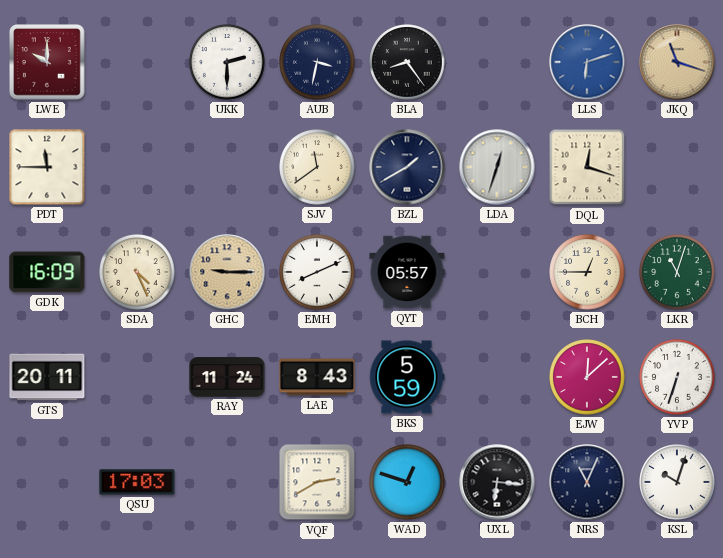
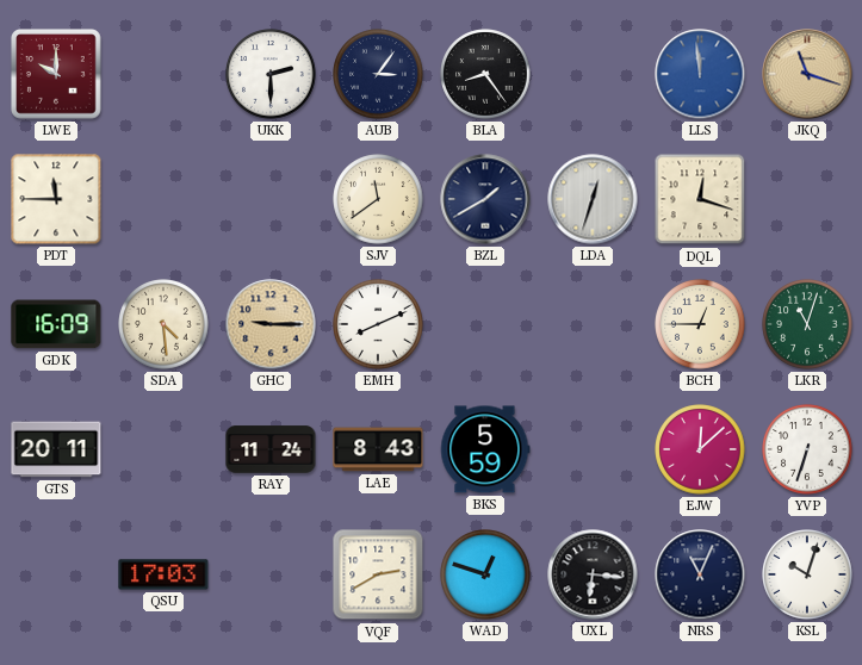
AUB: 3:32 -> 3:06 (378, 74)
LLS: 6:12 -> 11:59 (700, 74)
SDA: 4:26 -> 4:29 (163, 324)
QYT: 05:57 -> none (407, 272)
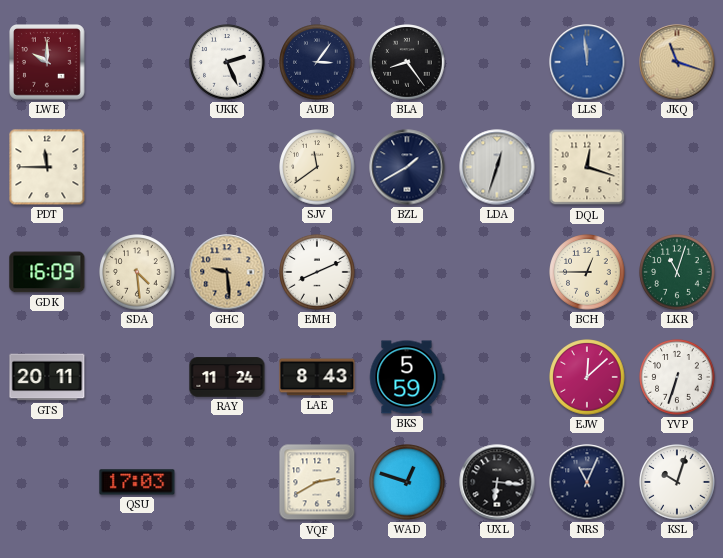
UKK: 2:30 -> 2:26 (227, 62)
GHC: 9:15 -> 9:29 (227, 272)
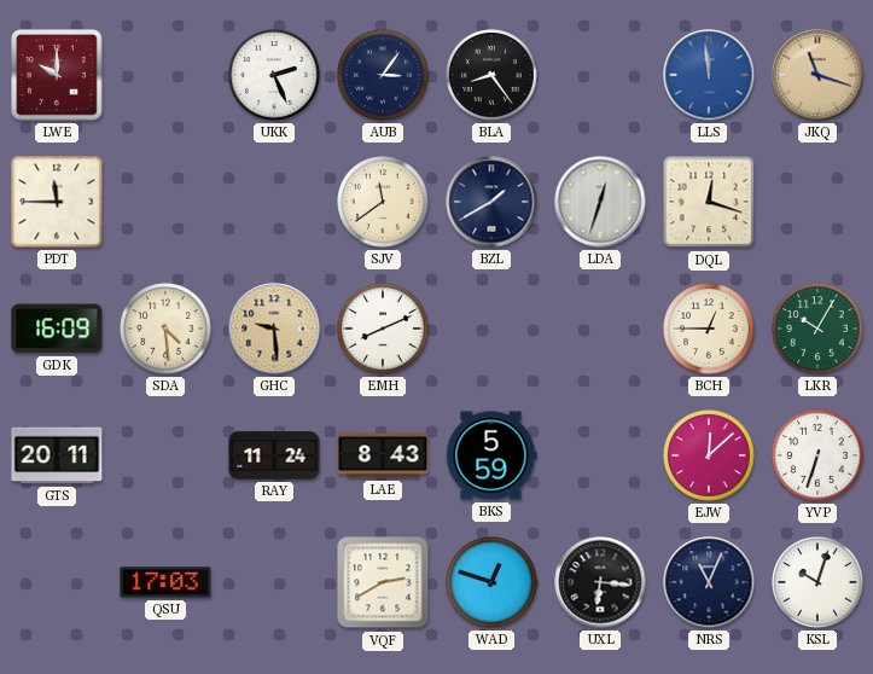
LKR: 11:03 -> 10:05 (817, 329)
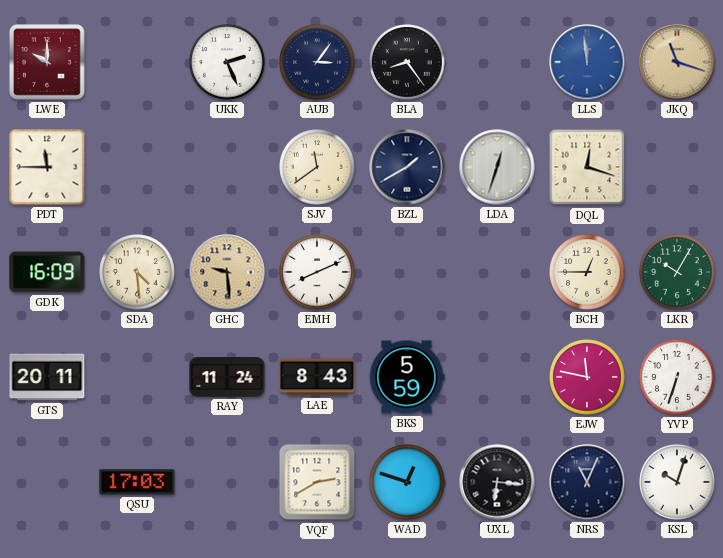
EJW: 12:08 -> 11:47 (587, 377)
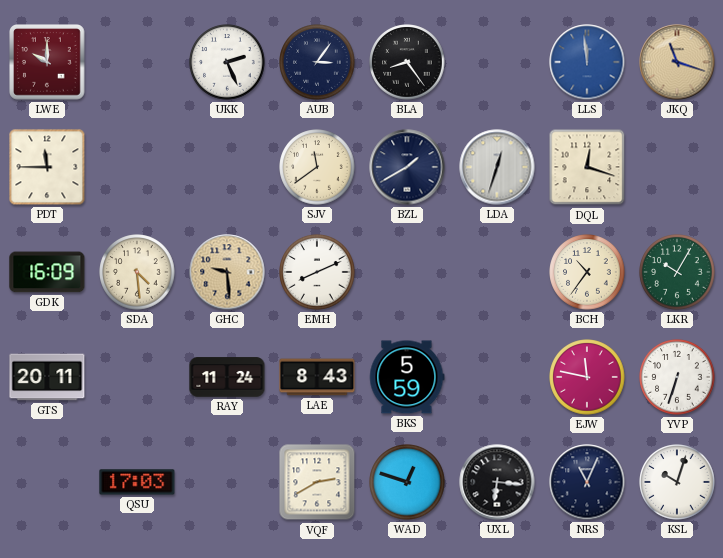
BCH: 12:45 -> 10:36 (587, 272)
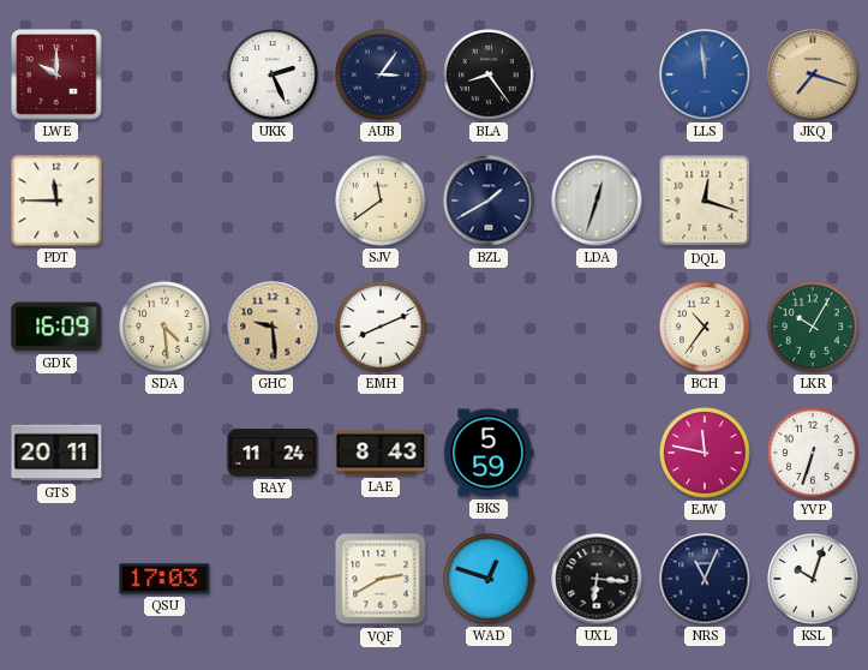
JKQ: 11:18 -> 7:18 (813, 74)
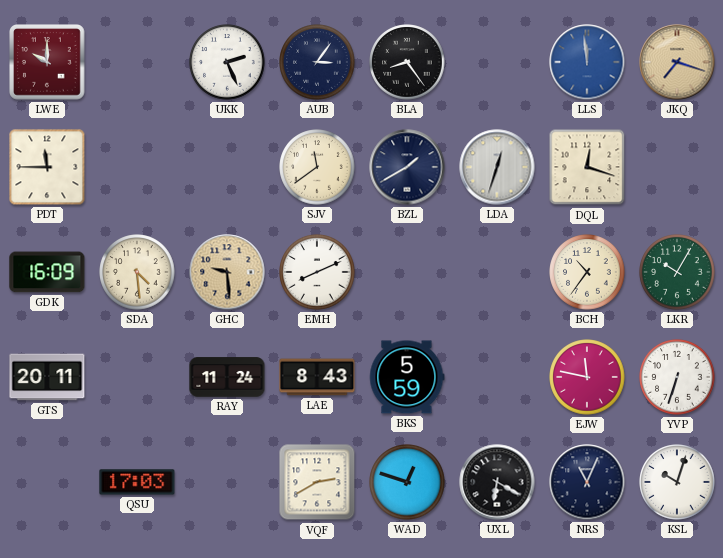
UXL: 6:16 -> 6:20 (497, 482)
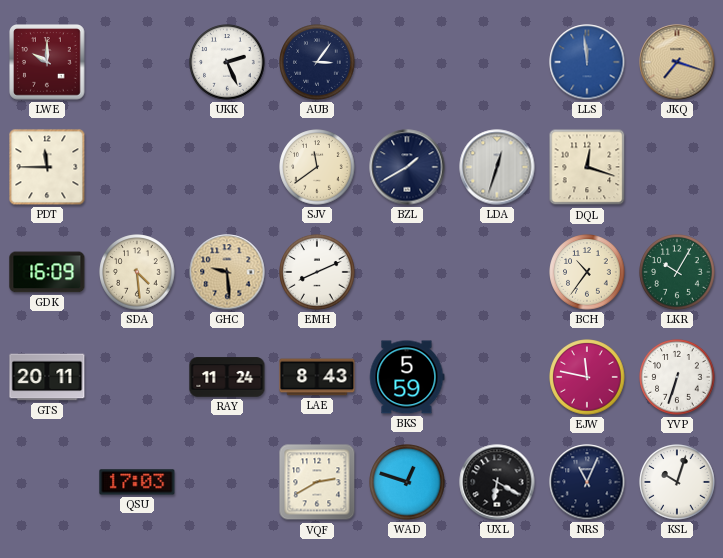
BLA: 8:24 -> none (407, 62)
